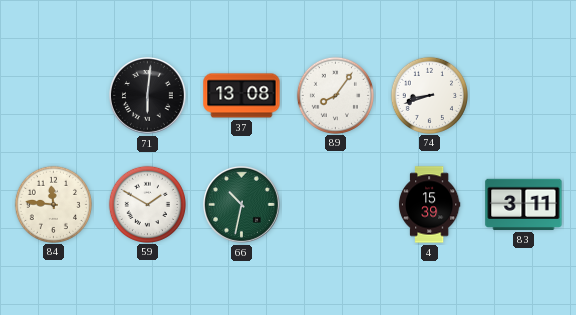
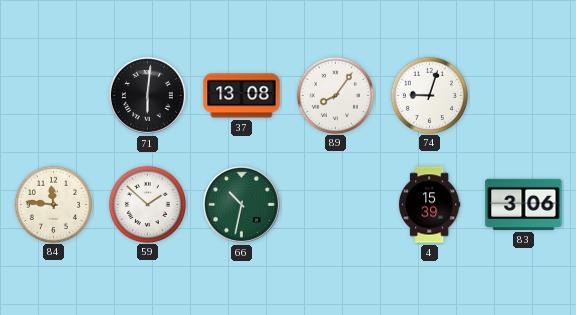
74: 8:42 -> 9:03 (429, 95)
59: 1:50 -> 1:52 (147, 204)
83: 3:11 -> 3:06 (524, 204)
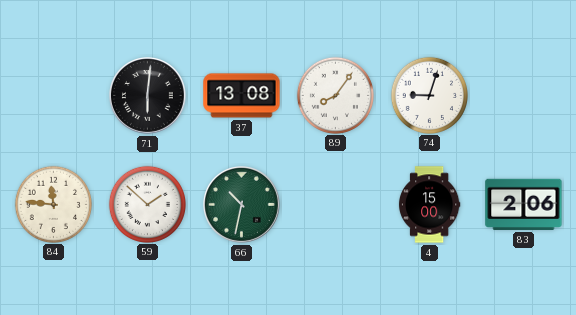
4: 15:39 -> 15:00 (429, 205)
83: 3:06 -> 2:06 (524, 204)
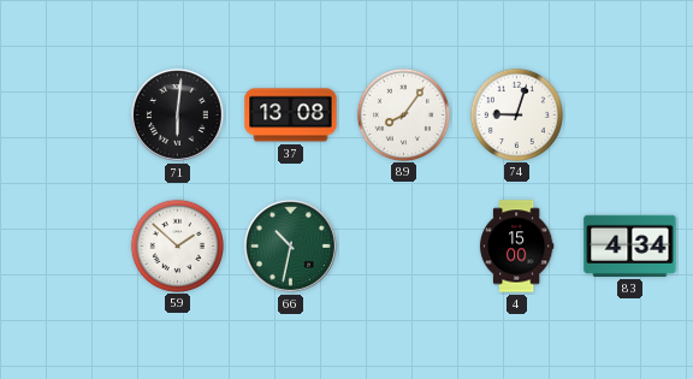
84: 11:46 -> none (53, 204)
83: 2:06 -> 4:34 (630, 245)
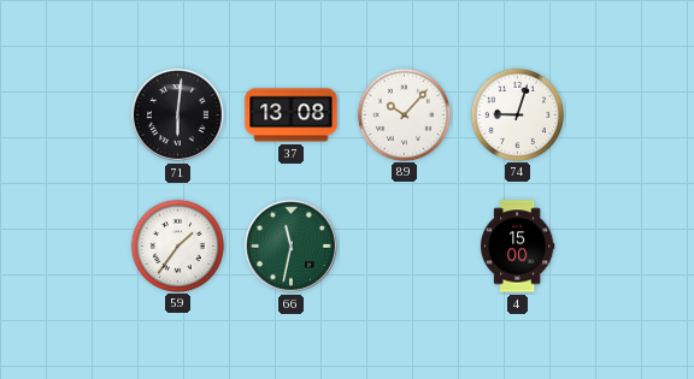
89: 8:06 -> 10:07 (404, 114)
59: 1:52 -> 1:36 (177, 245)
66: 10:32 -> 11:32 (292, 247)
83: 4:34 -> none (630, 245)
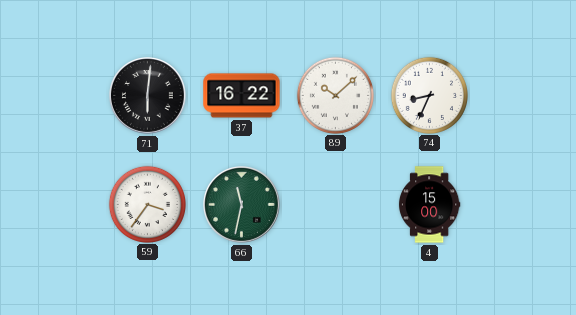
37: 13:08 -> 16:22 (242, 96)
89: 10:07 -> 10:08 (335, 95)
74: 9:03 -> 8:34 (429, 95)
59: 1:36 -> 3:36 (147, 204)
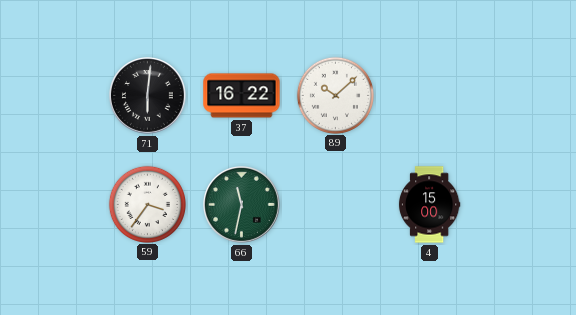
74: 8:34 -> none (429, 95)
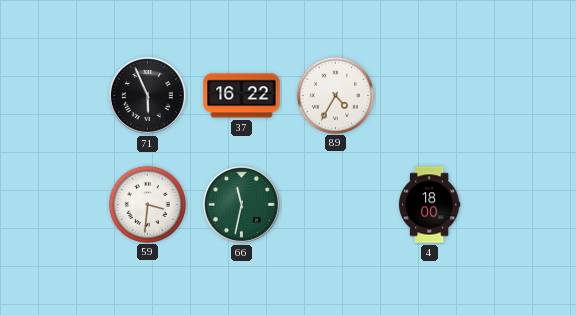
71: 6:01 -> 5:56 (148, 96)
89: 10:08 -> 4:35 (335, 95)
59: 3:36 -> 3:31 (147, 204)
4: 15:00 -> 18:00 (429, 205)
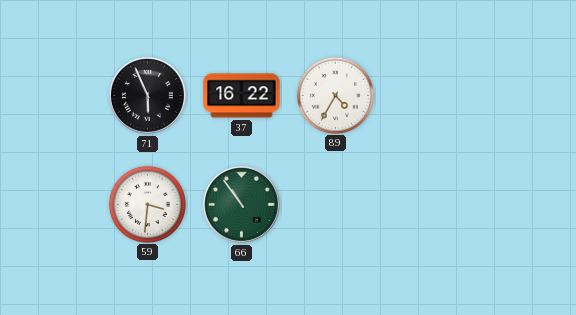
66: 11:32 -> 10:54 (242, 205)
4: 18:00 -> none (429, 205)
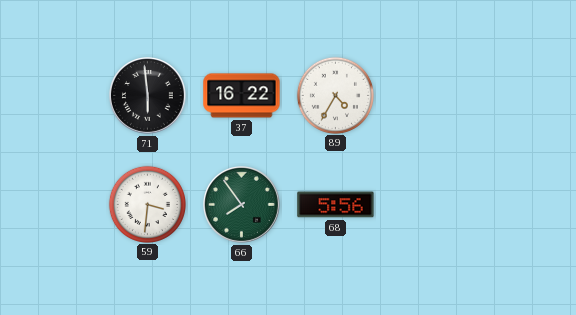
71: 5:56 -> 5:59 (148, 96)
66: 10:54 -> 7:54 (242, 205)
68: none -> 5:56 (336, 205)
